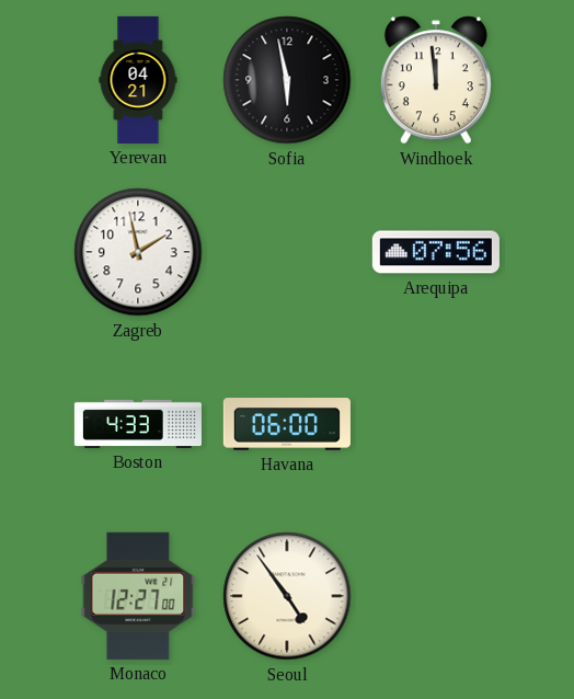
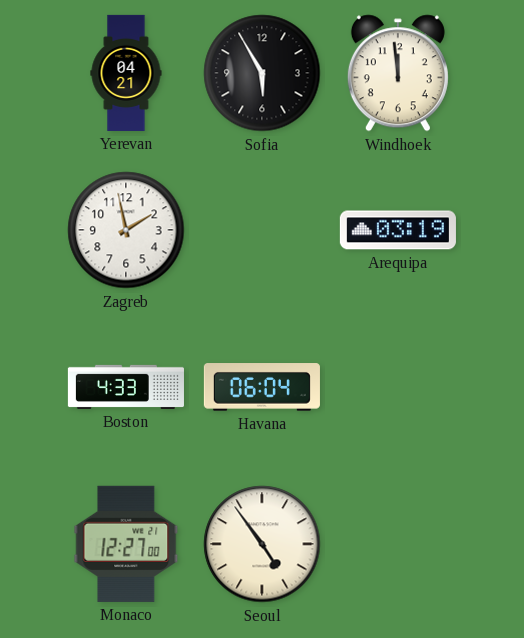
Sofia: 5:58 -> 5:55 (262, 73)
Arequipa: 07:56 -> 03:19 (398, 230)
Havana: 06:00 -> 06:04 (262, 387)
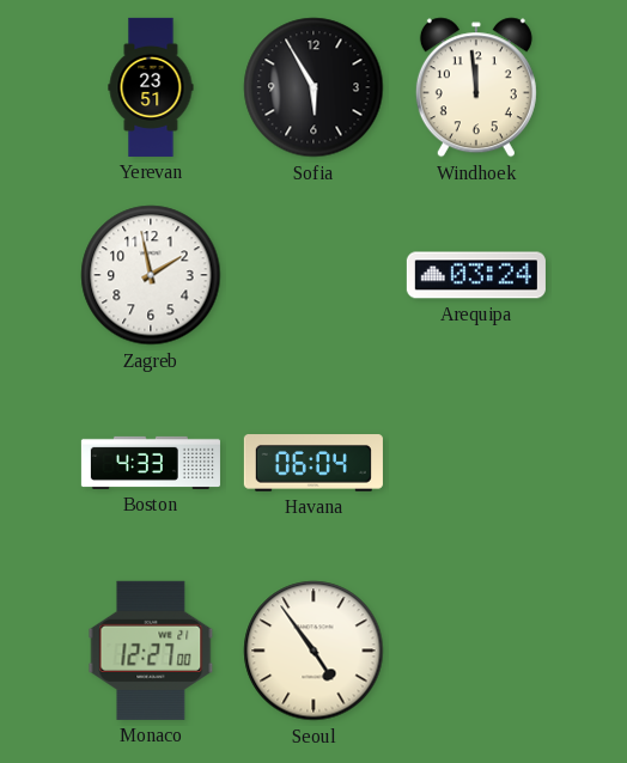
Yerevan: 04:21 -> 23:51 (151, 87)
Arequipa: 03:19 -> 03:24 (476, 275)
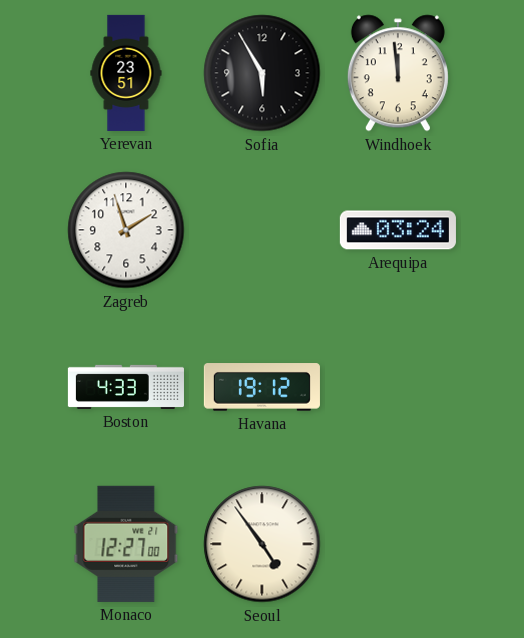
Zagreb: 1:58 -> 1:57 (126, 230)
Havana: 06:04 -> 19:12 (262, 387)
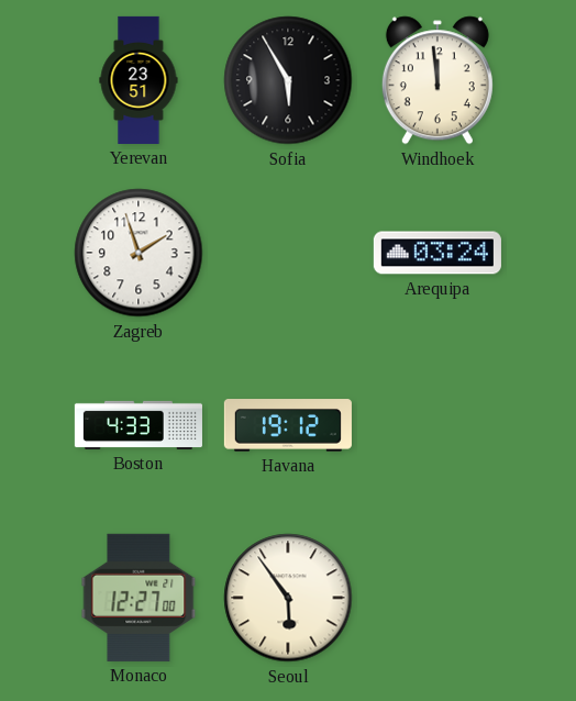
Seoul: 4:54 -> 5:54 (288, 598)
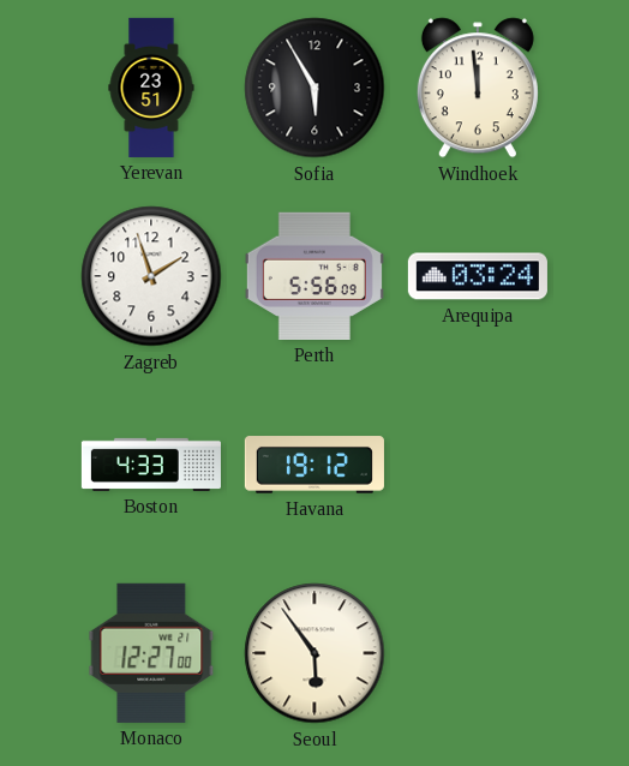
Perth: none -> 5:56 (314, 276)
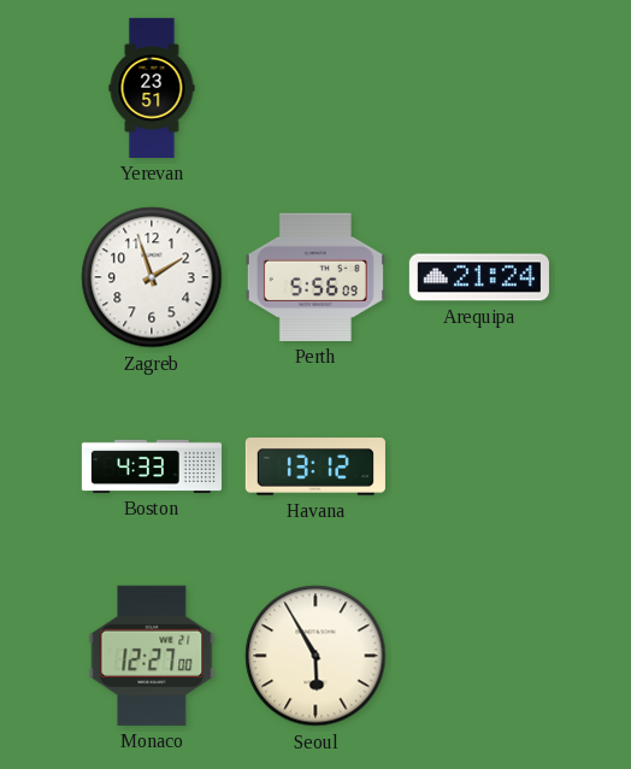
Sofia: 5:55 -> none (314, 88)
Windhoek: 11:59 -> none (478, 88)
Arequipa: 03:24 -> 21:24 (479, 277)
Havana: 19:12 -> 13:12 (315, 466)
Seoul: 5:54 -> 5:55 (315, 656)
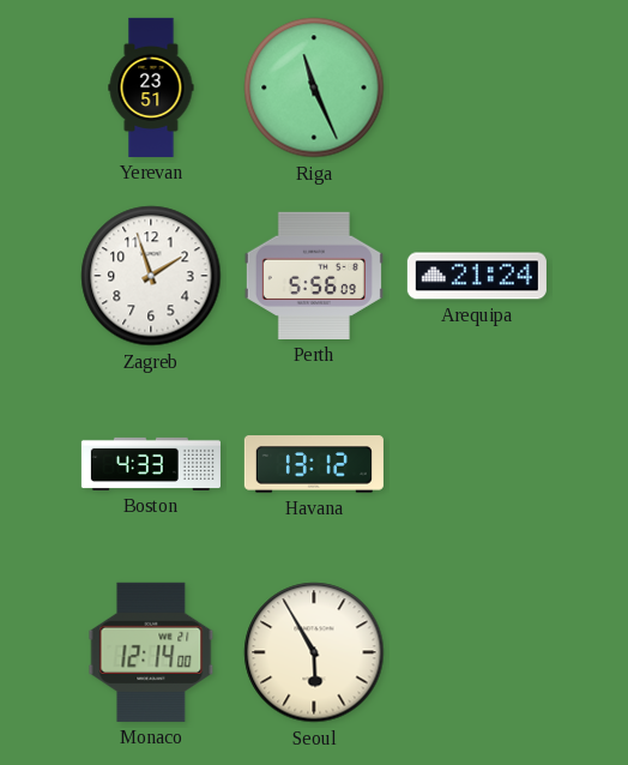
Riga: none -> 11:26 (314, 88)
Monaco: 12:27 -> 12:14 (151, 652)
